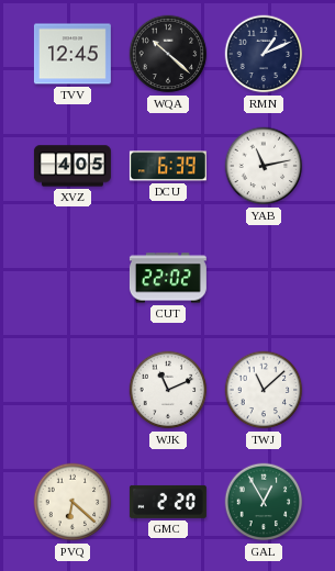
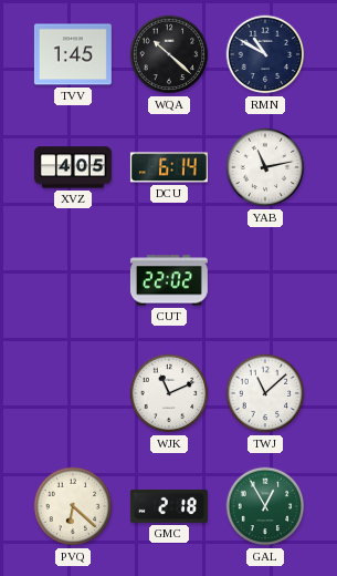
TVV: 12:45 -> 1:45 (73, 54)
RMN: 1:11 -> 10:50 (265, 54)
DCU: 6:39 -> 6:14 (169, 167)
GMC: 2:20 -> 2:18 (169, 506)
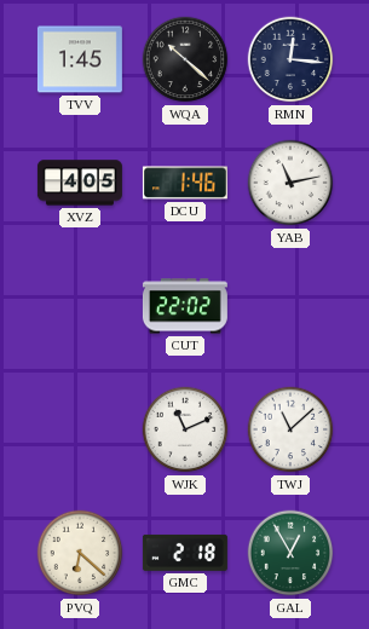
RMN: 10:50 -> 12:16 (290, 59)
DCU: 6:14 -> 1:46 (185, 183)
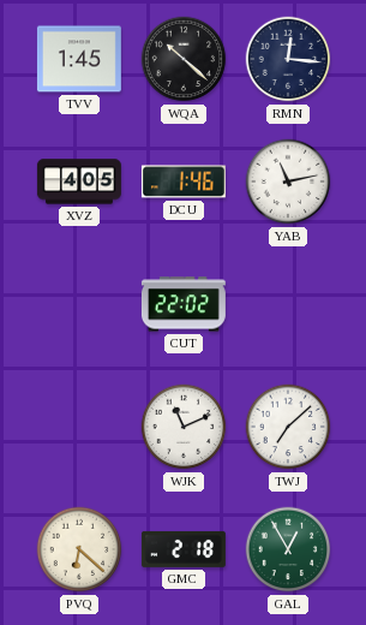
TWJ: 11:08 -> 7:08 (288, 427)
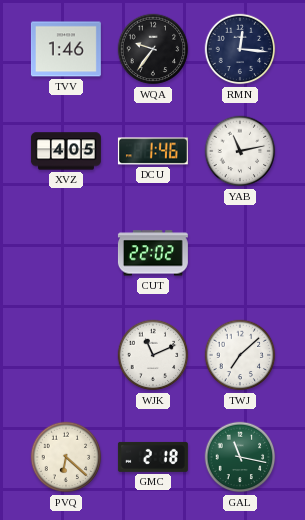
TVV: 1:45 -> 1:46 (66, 49)
WQA: 10:22 -> 9:36 (153, 49)
GAL: 12:55 -> 11:17 (240, 457)
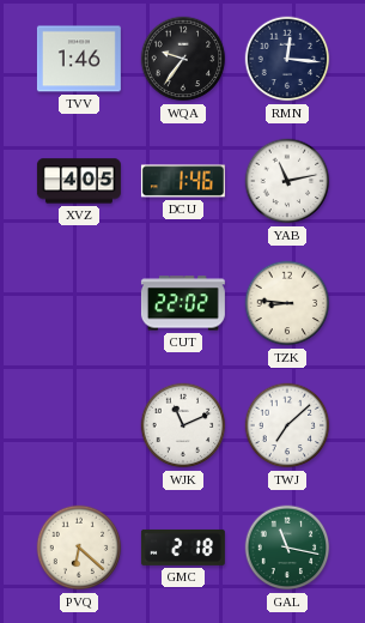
TZK: none -> 8:46 (287, 303)
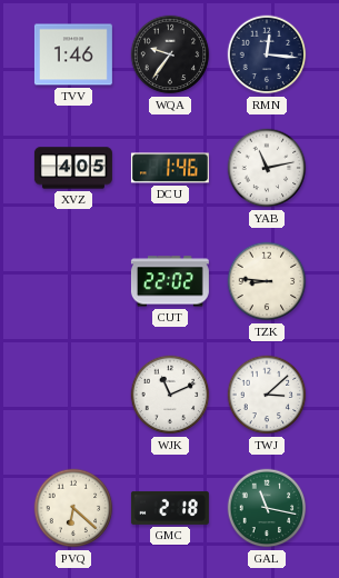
TWJ: 7:08 -> 3:08 (267, 395)
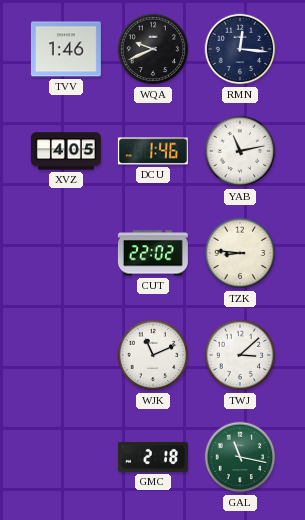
WQA: 9:36 -> 9:41 (153, 49)
PVQ: 6:22 -> none (73, 508)
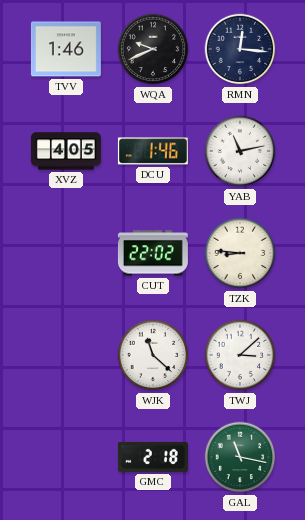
WJK: 11:11 -> 11:22 (153, 355)
